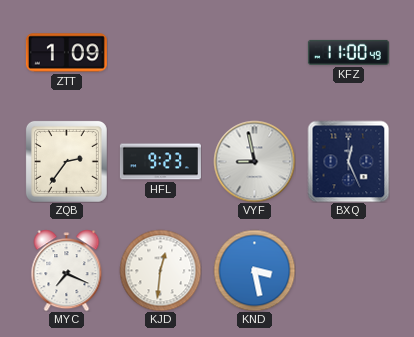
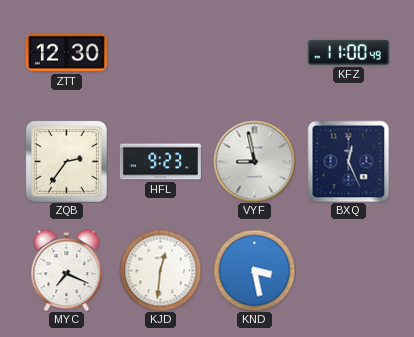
ZTT: 1:09 -> 12:30 (66, 53)
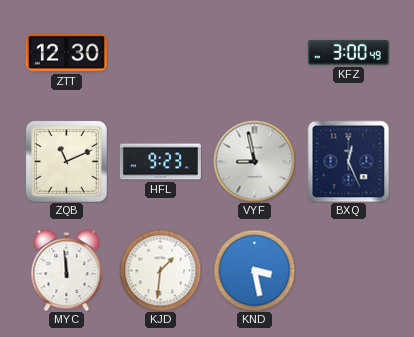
KFZ: 11:00 -> 3:00 (348, 52)
ZQB: 2:36 -> 11:11 (66, 161)
MYC: 7:19 -> 11:59 (67, 270)
KJD: 12:31 -> 1:31 (160, 270)
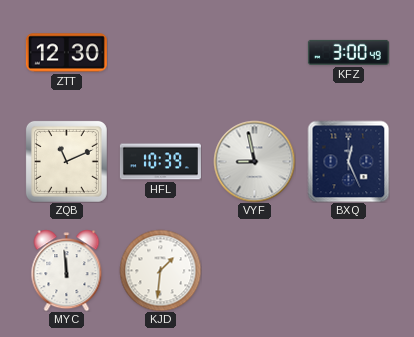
HFL: 9:23 -> 10:39 (160, 162)
KND: 3:28 -> none (254, 270)
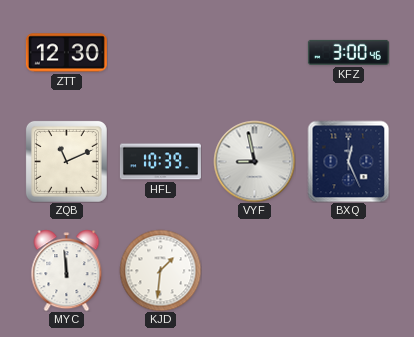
KFZ: 3:00:49 -> 3:00:46 (348, 52)
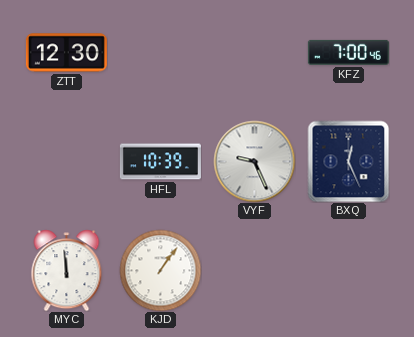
KFZ: 3:00 -> 7:00 (348, 52)
ZQB: 11:11 -> none (66, 161)
VYF: 8:58 -> 9:26 (254, 161)
KJD: 1:31 -> 1:06 (160, 270)
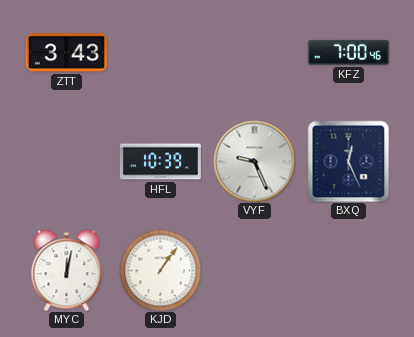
ZTT: 12:30 -> 3:43 (66, 53)
MYC: 11:59 -> 12:02 (67, 270)
